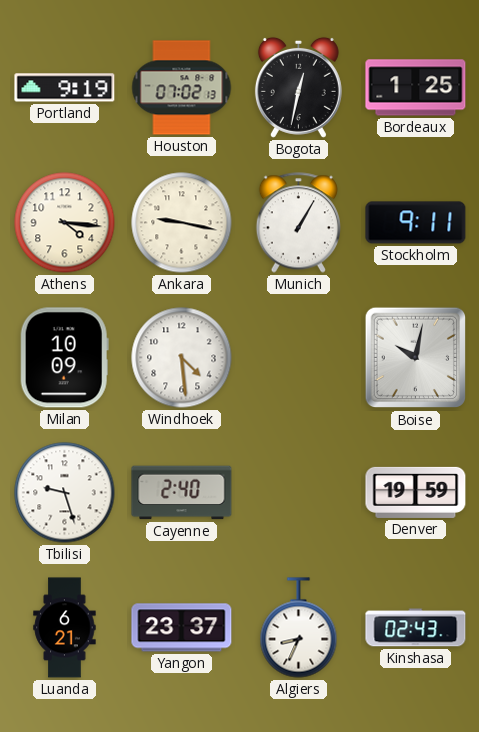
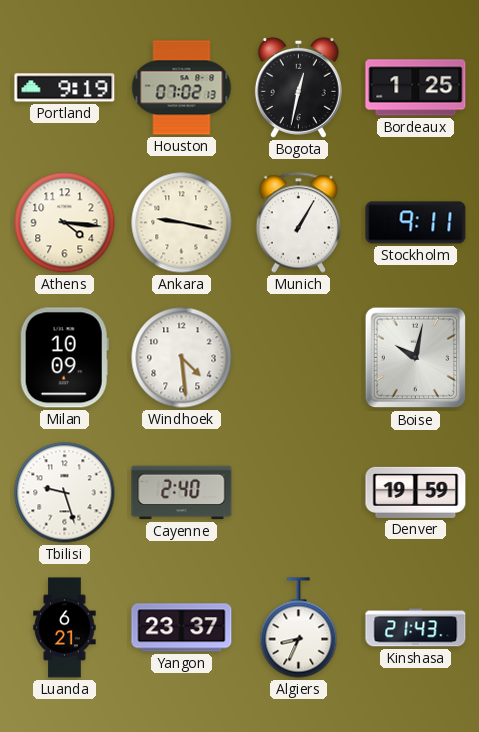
Kinshasa: 02:43 -> 21:43 (416, 628)
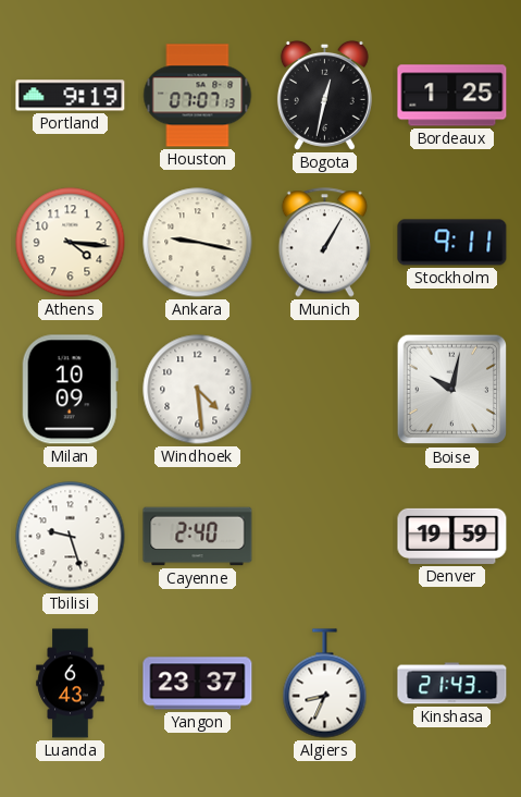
Houston: 07:02 -> 07:07 (198, 96)
Luanda: 6:21 -> 6:43 (71, 684)
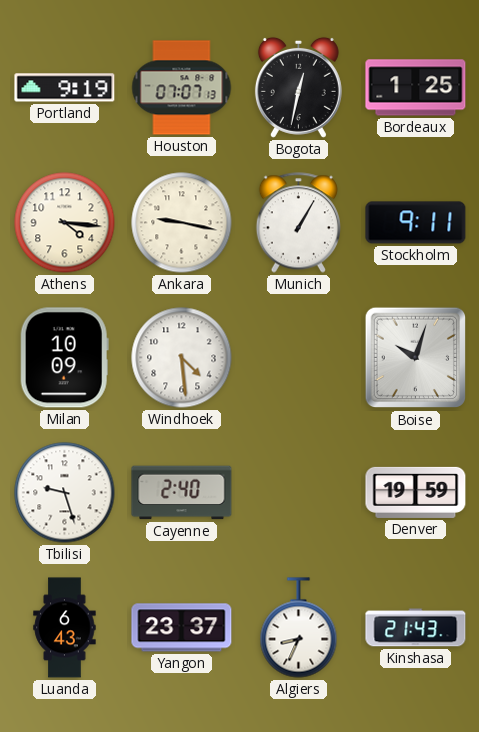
Boise: 10:02 -> 10:03 (416, 358)
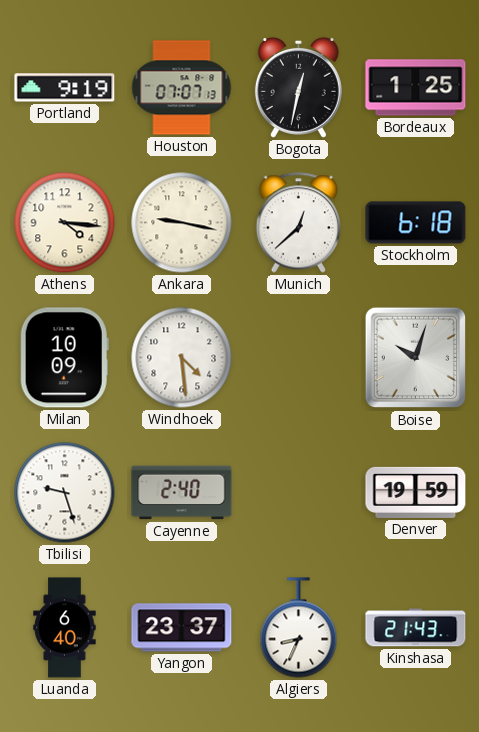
Munich: 1:05 -> 12:38 (298, 223)
Stockholm: 9:11 -> 6:18 (416, 223)
Luanda: 6:43 -> 6:40 (65, 628)
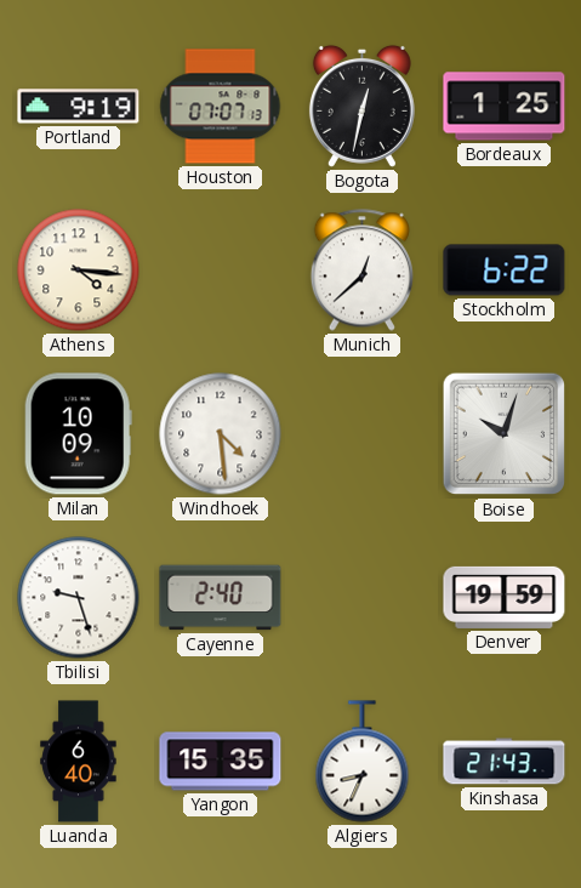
Ankara: 9:17 -> none (182, 223)
Stockholm: 6:18 -> 6:22 (505, 271)
Yangon: 23:37 -> 15:35 (221, 762)
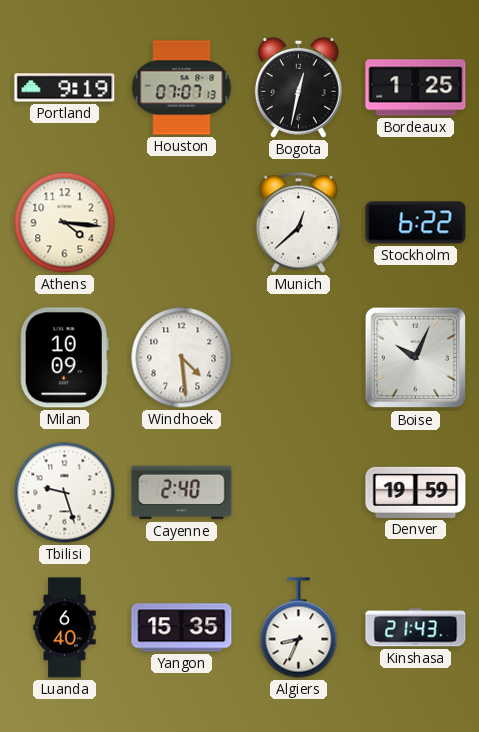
Boise: 10:03 -> 10:04 (416, 358)
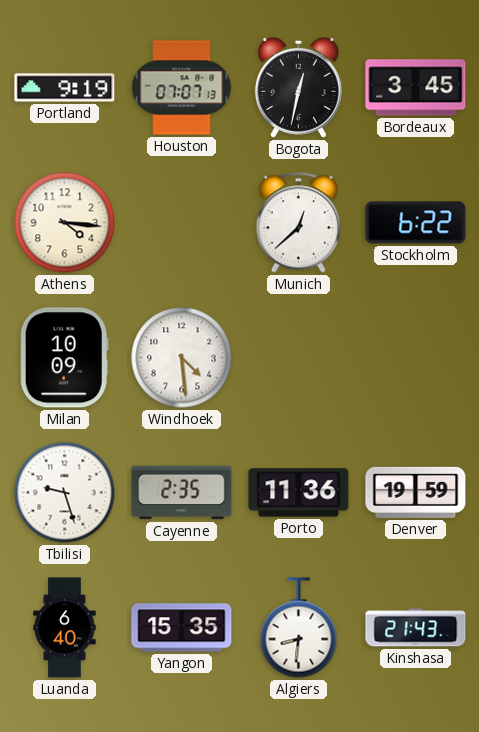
Bordeaux: 1:25 -> 3:45 (416, 88)
Boise: 10:04 -> none (416, 358)
Cayenne: 2:40 -> 2:35 (182, 493)
Porto: none -> 11:36 (299, 493)
Algiers: 8:34 -> 8:31 (299, 628)
